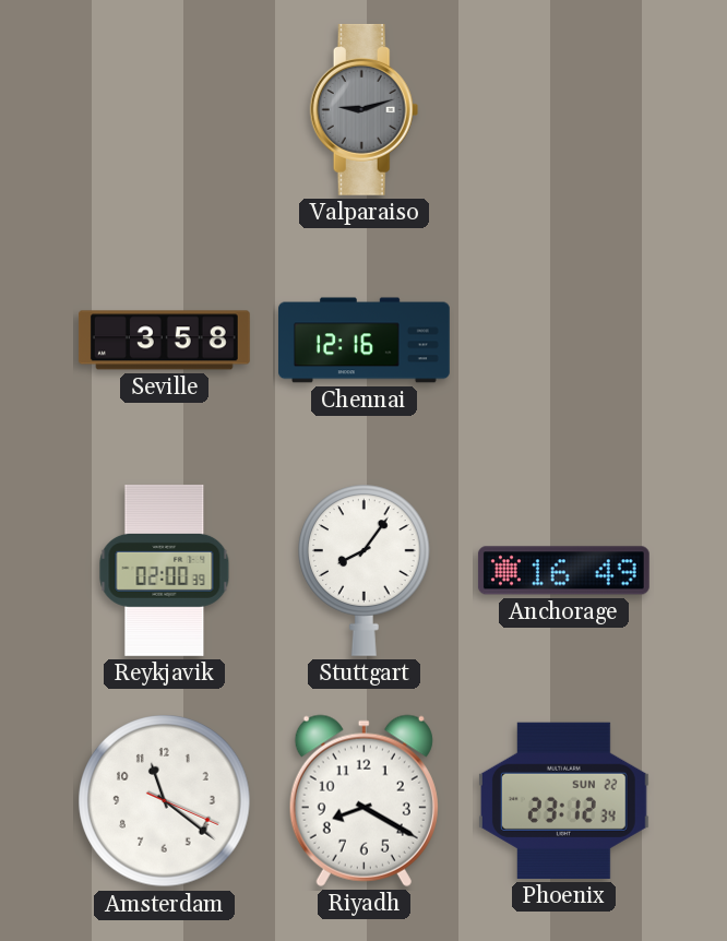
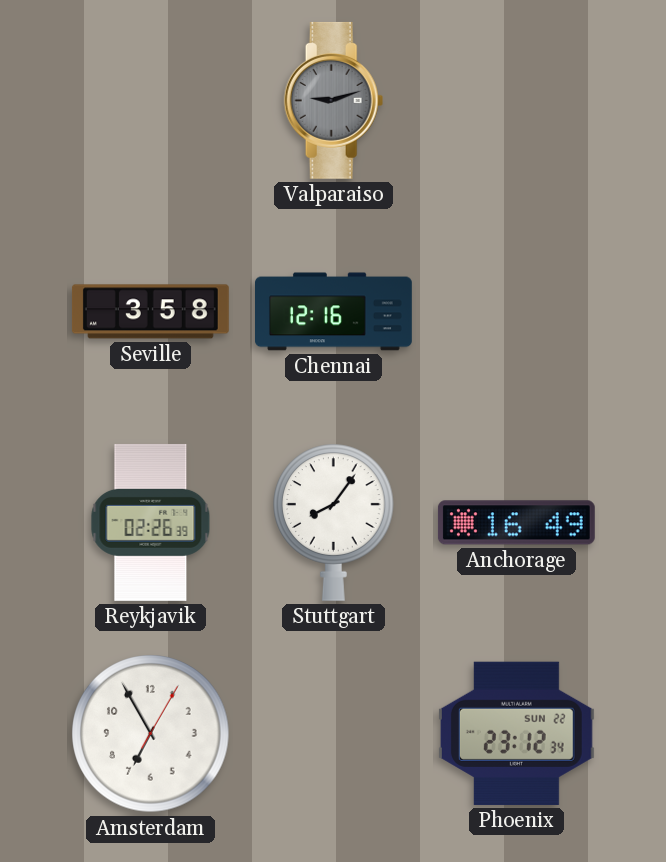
Reykjavik: 02:00 -> 02:26 (151, 522)
Amsterdam: 11:21 -> 6:55 (151, 734)
Riyadh: 8:20 -> none (364, 800)
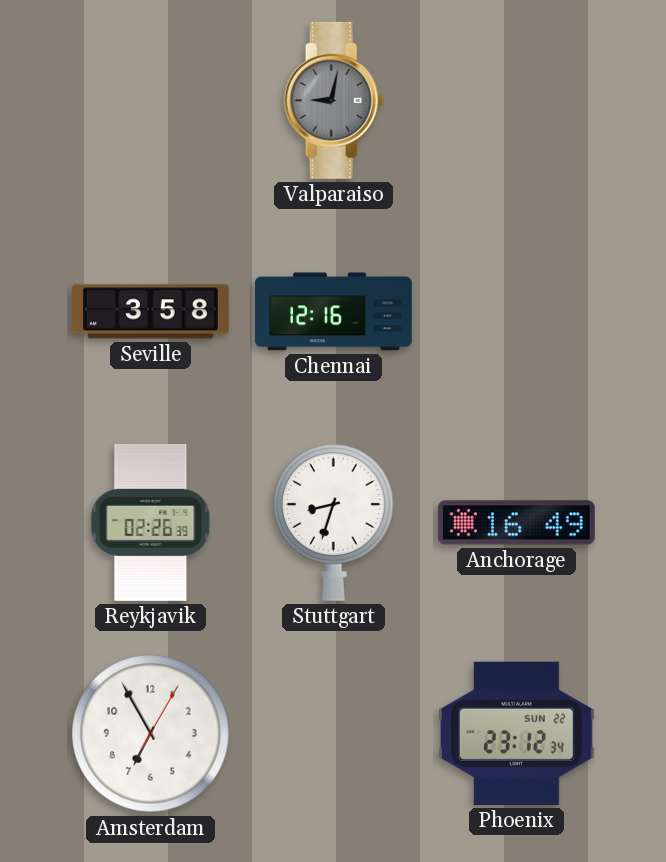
Valparaiso: 9:12 -> 9:02 (334, 100)
Stuttgart: 8:06 -> 8:33 (334, 522)
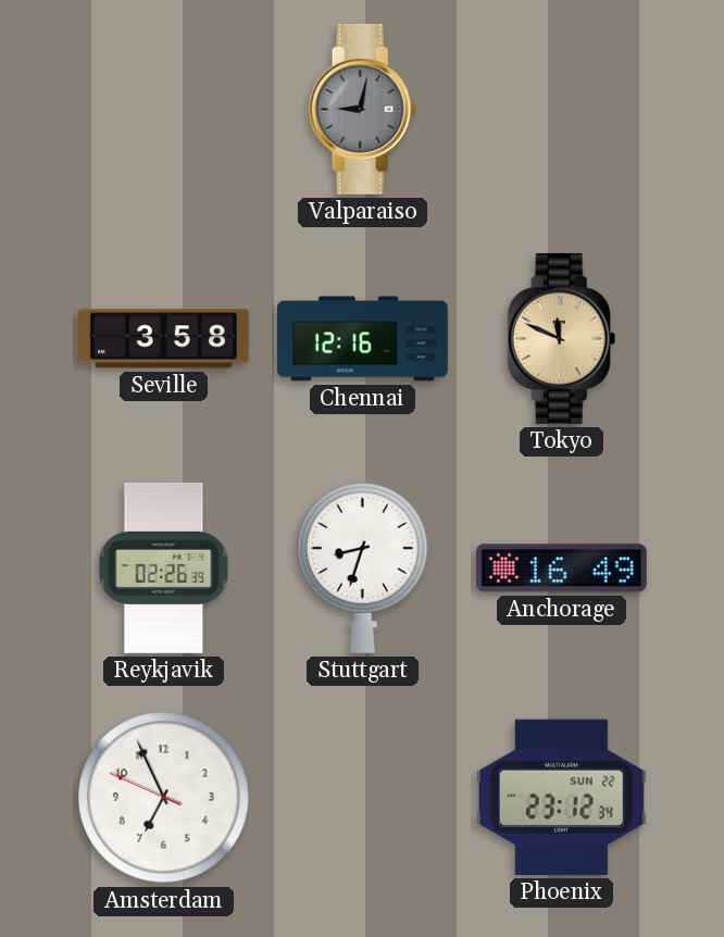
Tokyo: none -> 11:49 (562, 338)
Amsterdam: 6:55:05 -> 6:55:49 (164, 798)
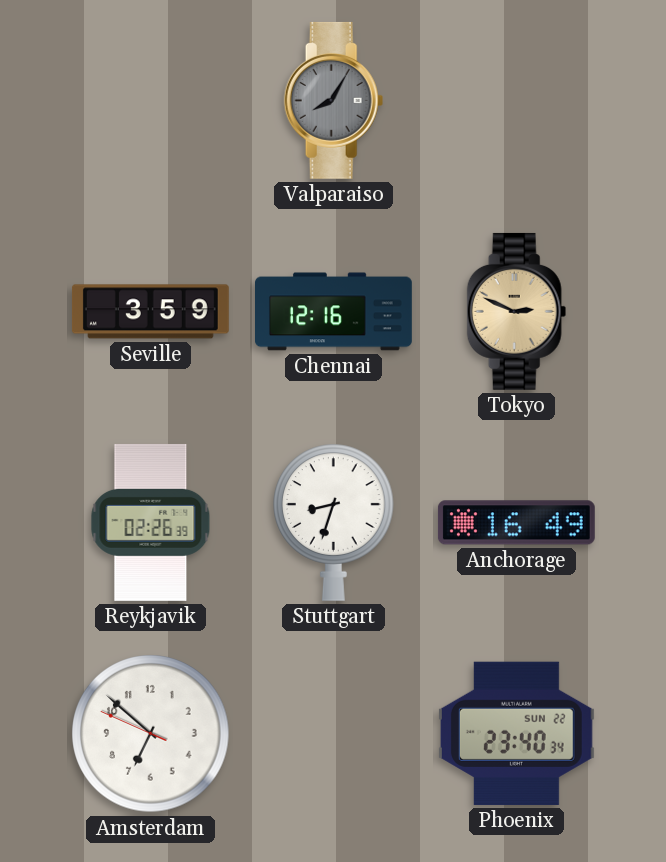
Valparaiso: 9:02 -> 8:05 (334, 100)
Seville: 3:58 -> 3:59 (150, 312)
Tokyo: 11:49 -> 2:49 (517, 311)
Amsterdam: 6:55 -> 6:51 (151, 734)
Phoenix: 23:12 -> 23:40 (516, 733)
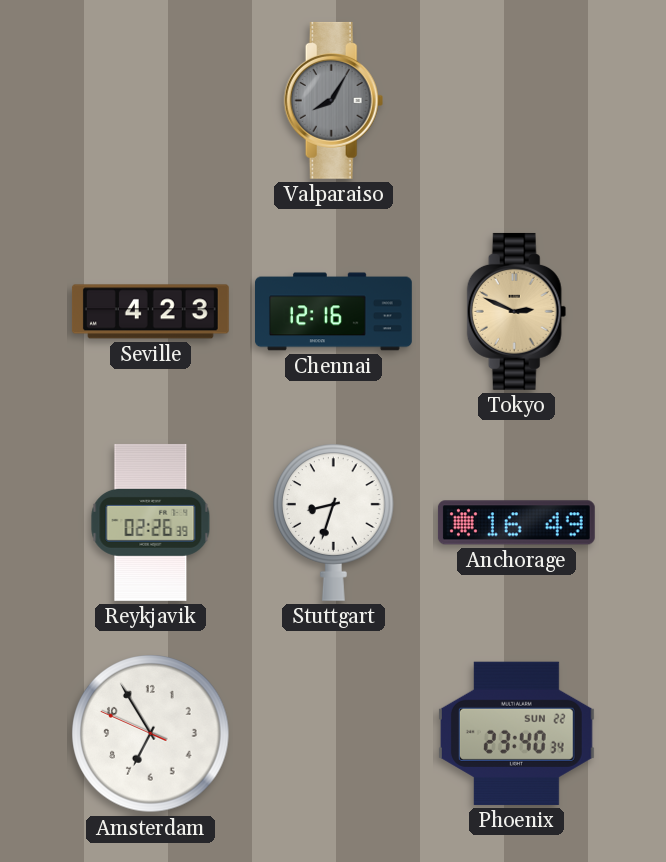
Seville: 3:59 -> 4:23 (150, 312)
Amsterdam: 6:51 -> 6:54 (151, 734)
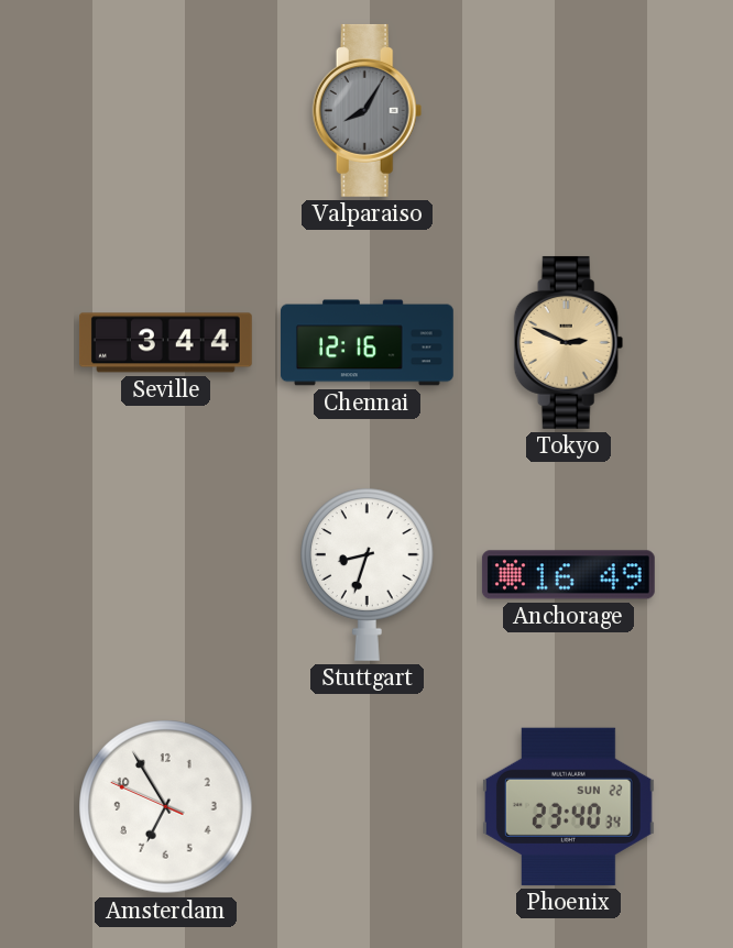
Seville: 4:23 -> 3:44 (165, 343)
Reykjavik: 02:26 -> none (151, 522)
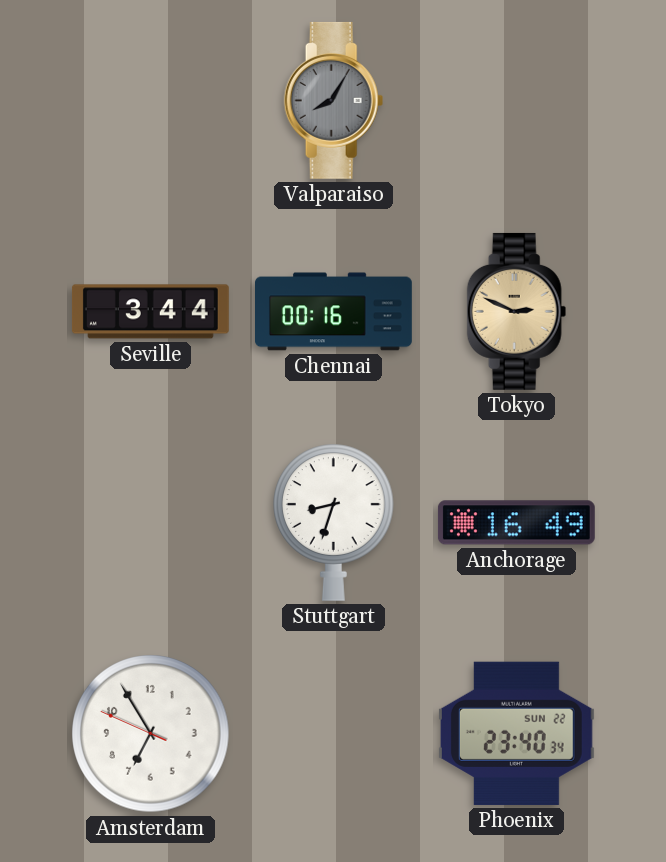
Chennai: 12:16 -> 00:16 (334, 312)
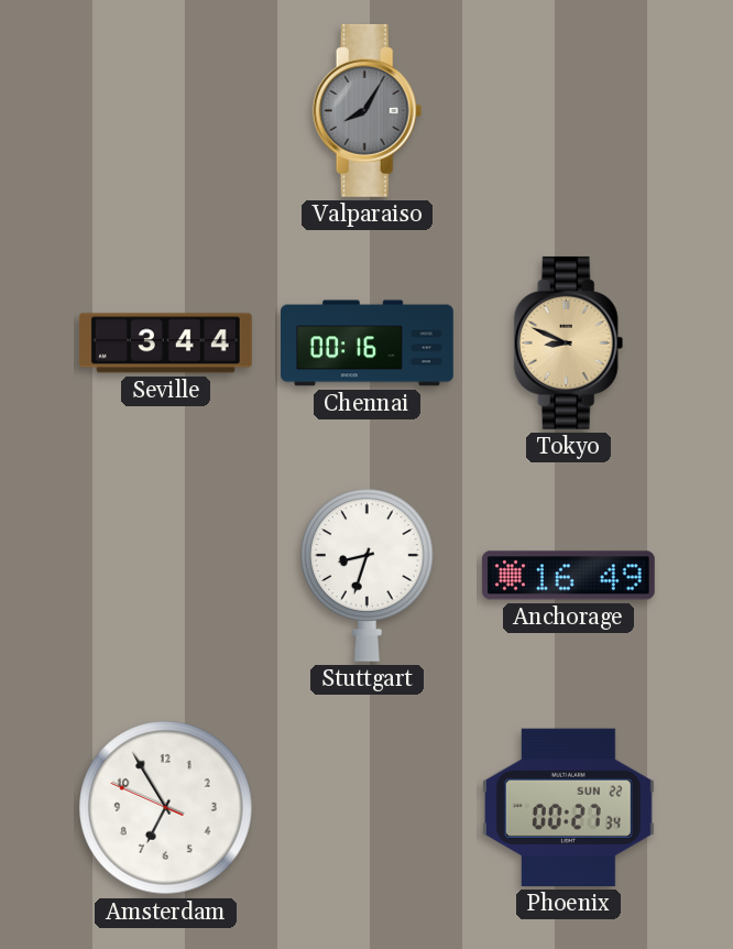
Tokyo: 2:49 -> 8:49 (569, 342)
Phoenix: 23:40 -> 00:27 (568, 807)
